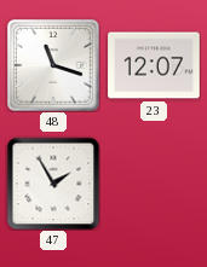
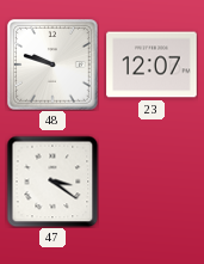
48: 11:18 -> 9:48 (52, 65)
47: 1:55 -> 3:21 (52, 182)
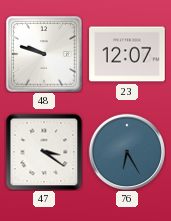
76: none -> 6:25 (126, 151)
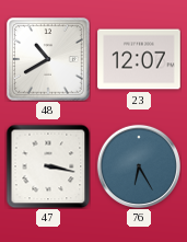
48: 9:48 -> 10:40 (48, 59)
47: 3:21 -> 3:17 (48, 166)
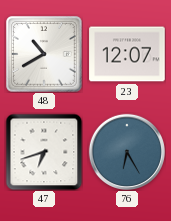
47: 3:17 -> 6:42 (44, 152)
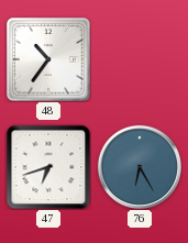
48: 10:40 -> 10:36 (48, 59)
23: 12:07 -> none (127, 54)
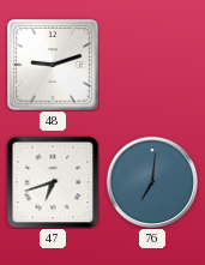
48: 10:36 -> 9:12 (53, 65)
76: 6:25 -> 7:01 (151, 181)
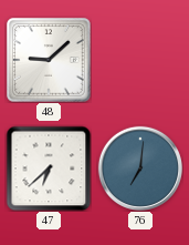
48: 9:12 -> 9:08 (49, 60)
47: 6:42 -> 6:38 (49, 169)
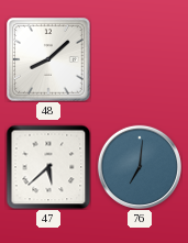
48: 9:08 -> 8:08 (48, 59)
47: 6:38 -> 5:38 (48, 167)
